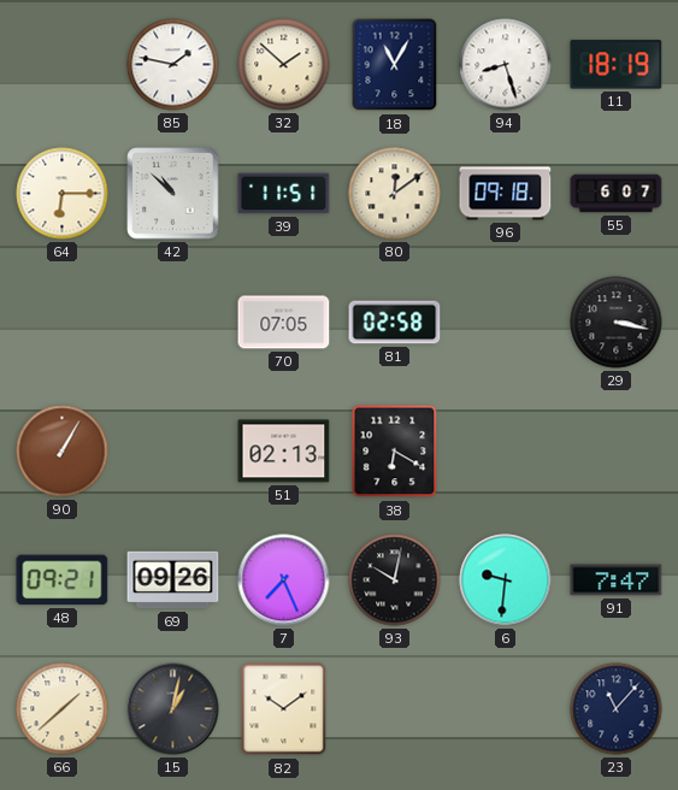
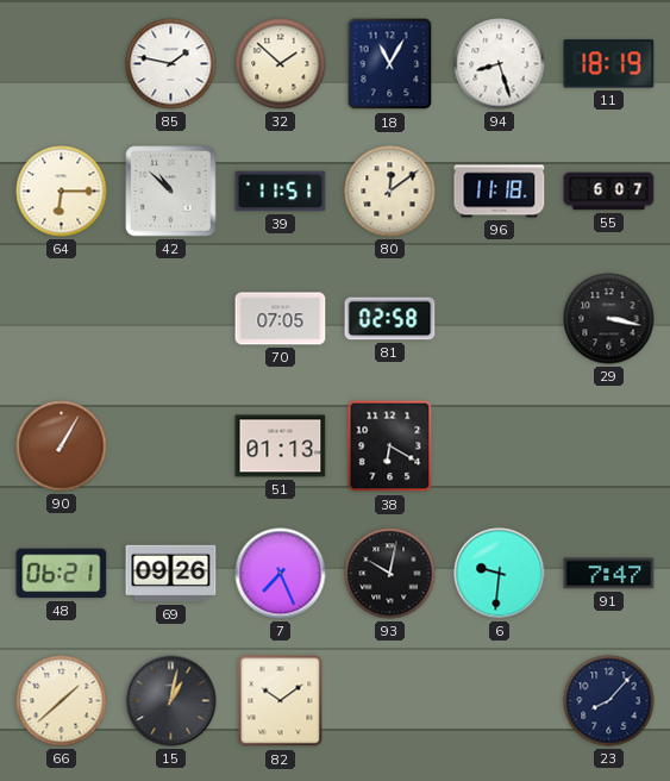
96: 09:18 -> 11:18 (500, 192)
51: 02:13 -> 01:13 (281, 446)
48: 09:21 -> 06:21 (62, 574)
23: 11:07 -> 8:07 (609, 701)
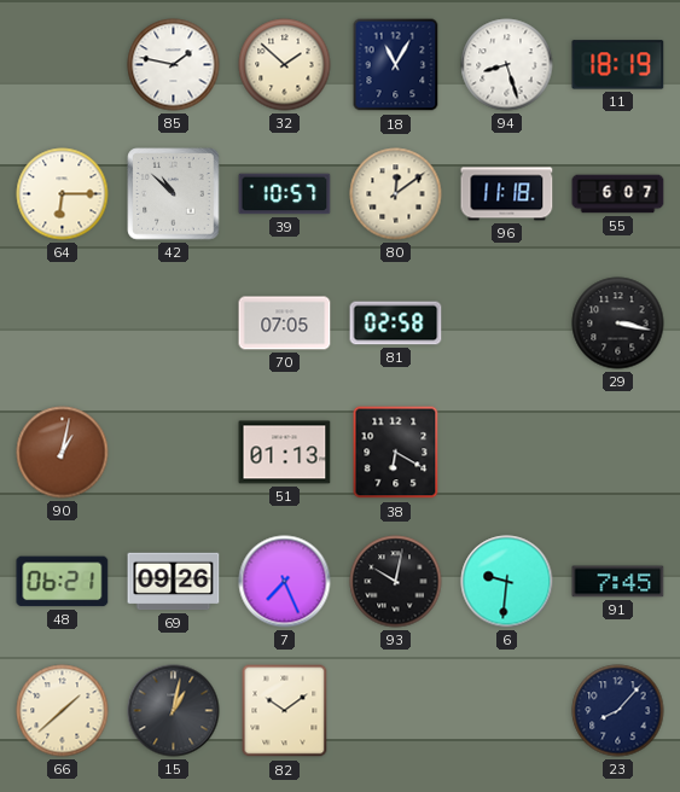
39: 11:51 -> 10:57 (285, 194)
90: 1:05 -> 1:02 (63, 453)
91: 7:47 -> 7:45 (618, 582)
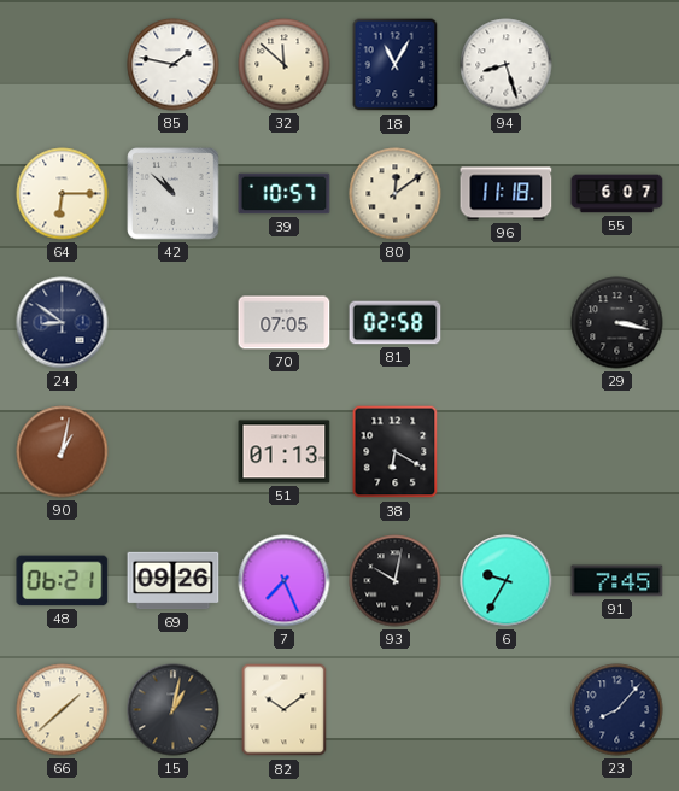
32: 1:52 -> 11:52 (285, 65)
11: 18:19 -> none (618, 65)
24: none -> 8:51 (63, 323)
6: 9:31 -> 9:35 (507, 581)
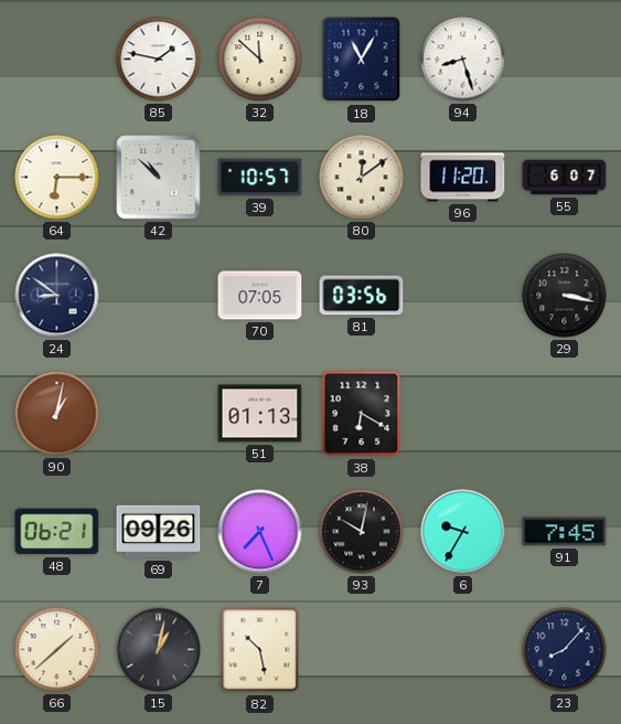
96: 11:18 -> 11:20 (463, 178)
81: 02:58 -> 03:56 (362, 296)
82: 10:09 -> 10:28 (260, 650)
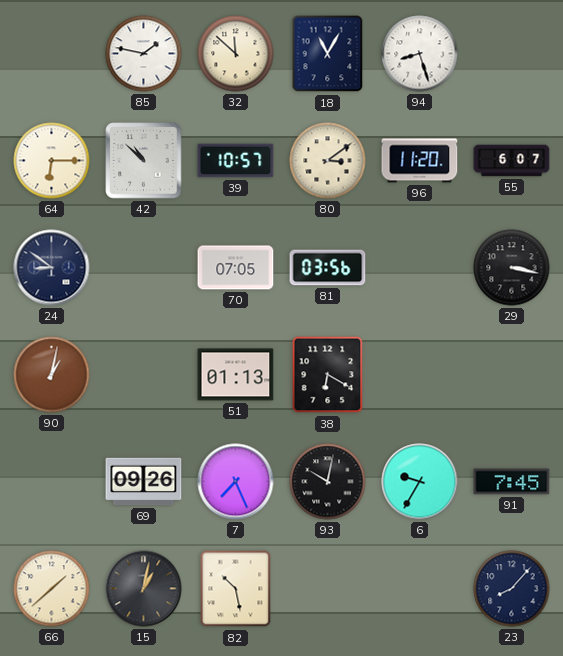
80: 12:09 -> 3:09 (328, 161)
48: 06:21 -> none (57, 532)
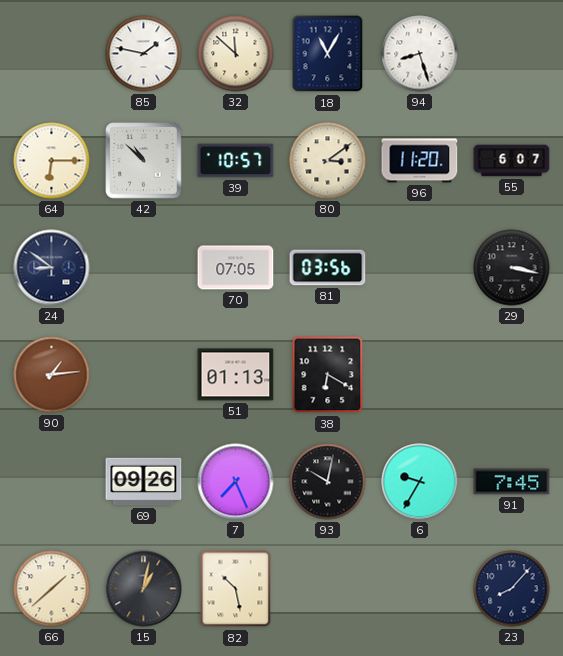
90: 1:02 -> 1:14 (52, 375)
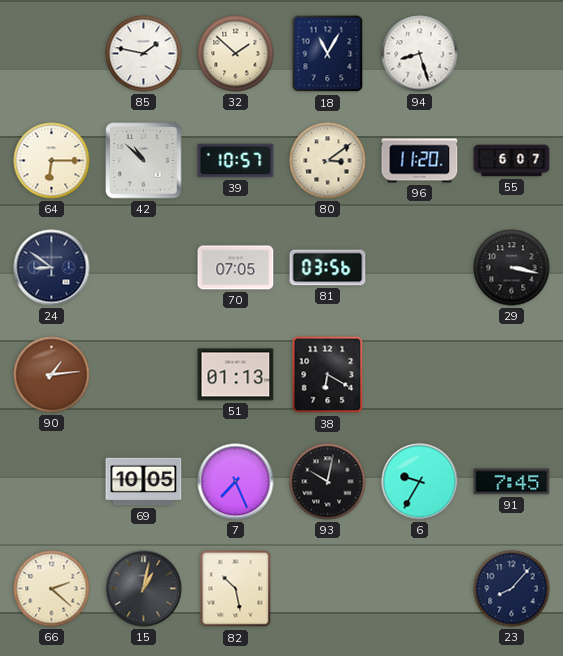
32: 11:52 -> 1:52 (236, 54)
69: 09:26 -> 10:05 (144, 482)
66: 1:38 -> 2:22 (52, 589)
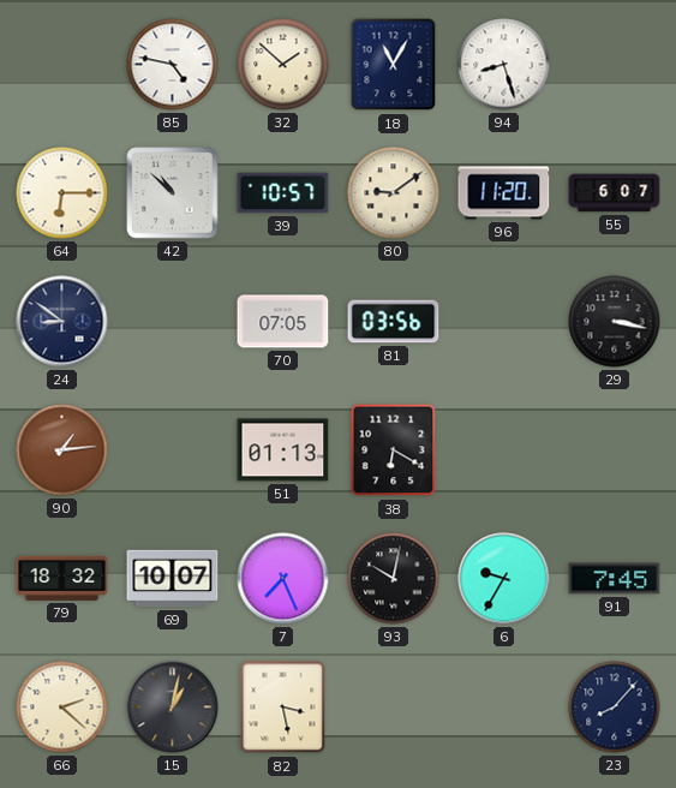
85: 1:47 -> 4:47 (173, 65)
80: 3:09 -> 9:09 (394, 193)
79: none -> 18:32 (62, 578)
69: 10:05 -> 10:07 (173, 579)
82: 10:28 -> 3:28 (283, 708)
